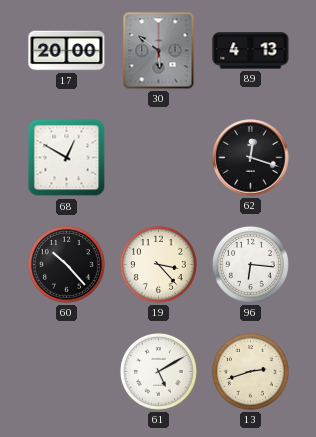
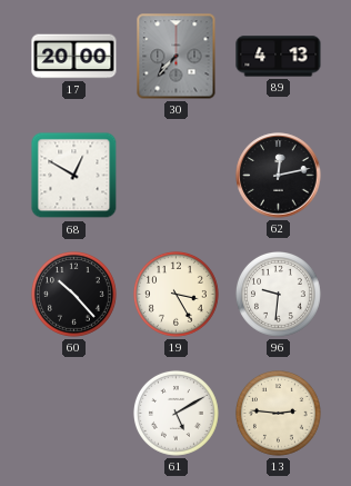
30: 5:51 -> 7:37 (177, 57)
62: 12:18 -> 12:13 (279, 176)
19: 3:23 -> 3:25 (175, 294)
96: 6:16 -> 9:31 (278, 294)
13: 2:42 -> 2:46 (278, 413)
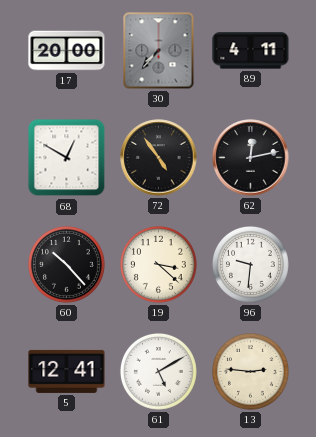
89: 4:13 -> 4:11 (251, 51)
72: none -> 4:54 (159, 158)
19: 3:25 -> 3:22 (158, 264)
5: none -> 12:41 (67, 371)
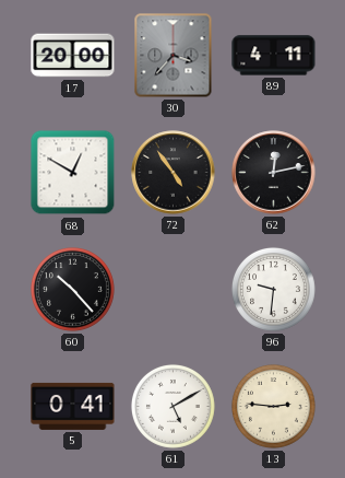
30: 7:37 -> 3:37 (174, 56)
19: 3:22 -> none (158, 264)
5: 12:41 -> 0:41 (73, 406)
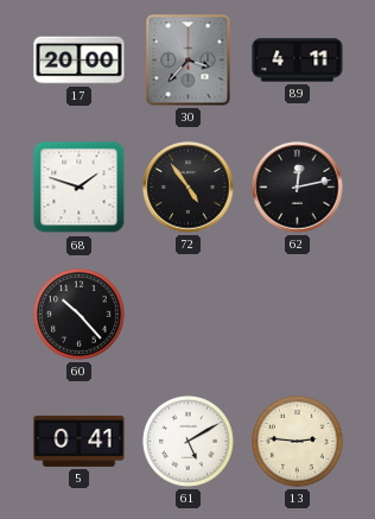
68: 12:50 -> 1:48 (80, 188)
96: 9:31 -> none (273, 289)
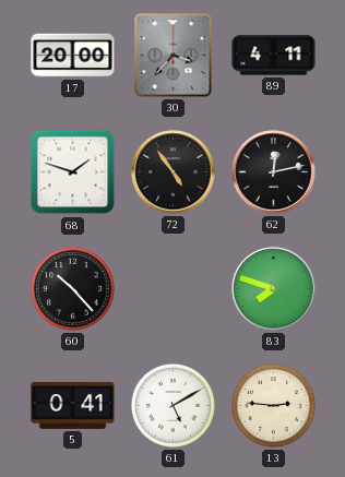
83: none -> 7:48 (274, 289)
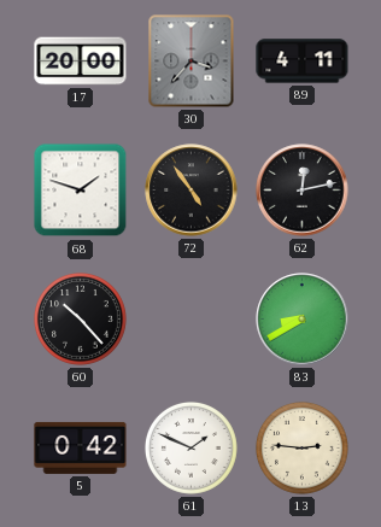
83: 7:48 -> 8:40 (303, 320)
5: 0:41 -> 0:42 (81, 447)
61: 5:10 -> 1:49 (190, 447)
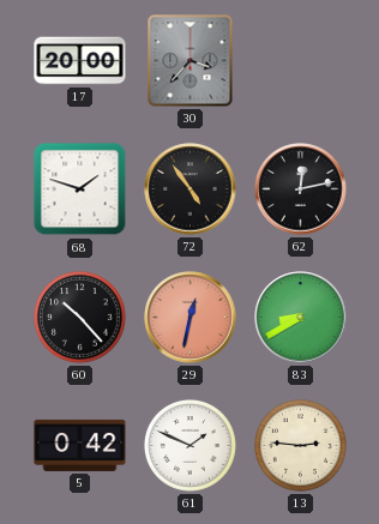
89: 4:11 -> none (303, 62)
29: none -> 12:32 (191, 318)
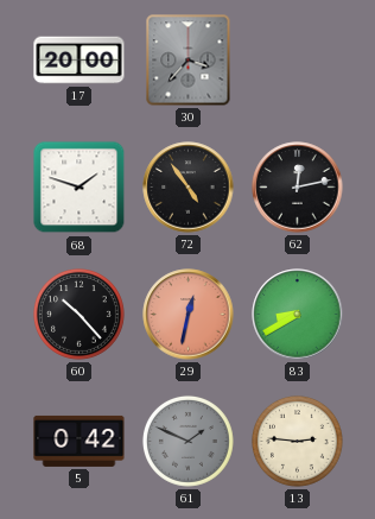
61 dial: white -> grey (188, 441)
